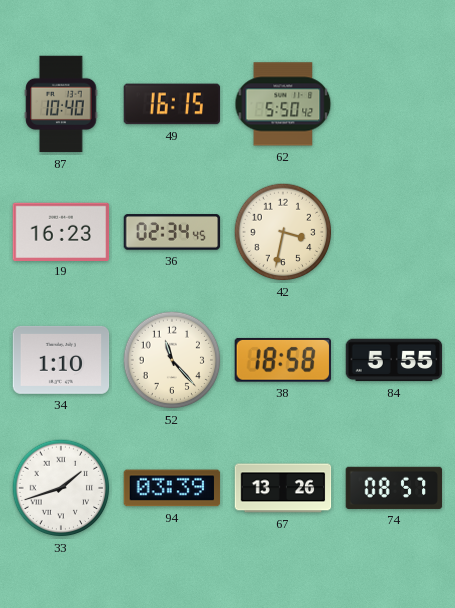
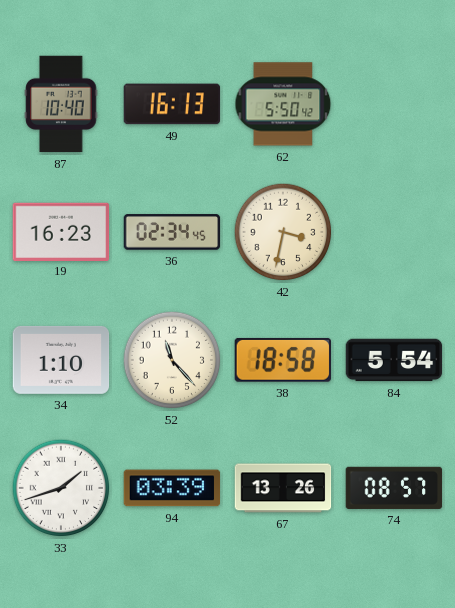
49: 16:15 -> 16:13 (172, 104)
84: 5:55 -> 5:54 (394, 360)
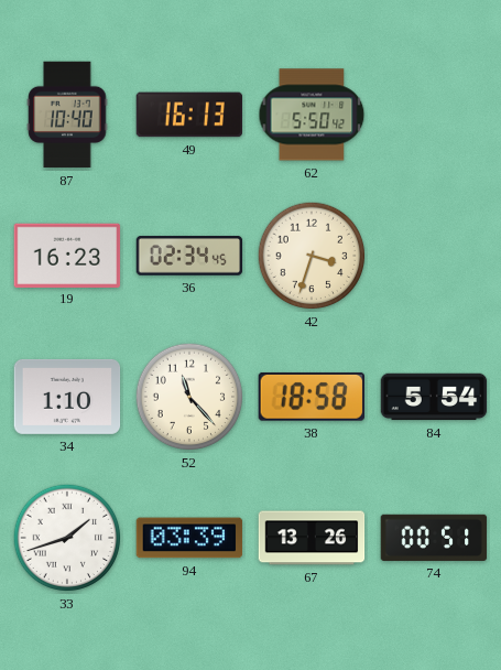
42: 3:32 -> 3:33 (312, 256)
74: 08:57 -> 00:51 (434, 538)
